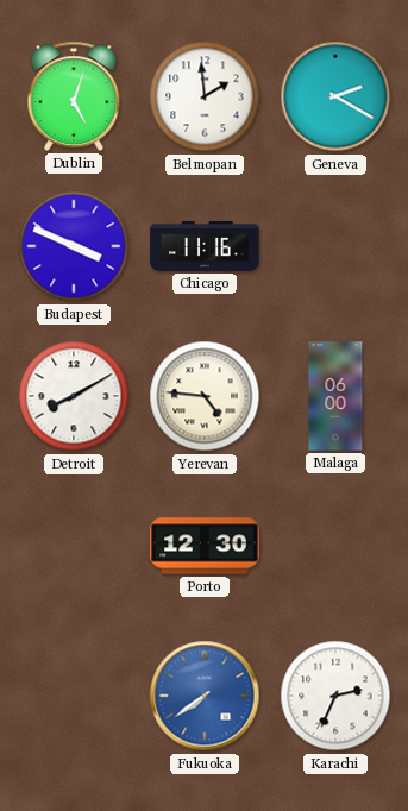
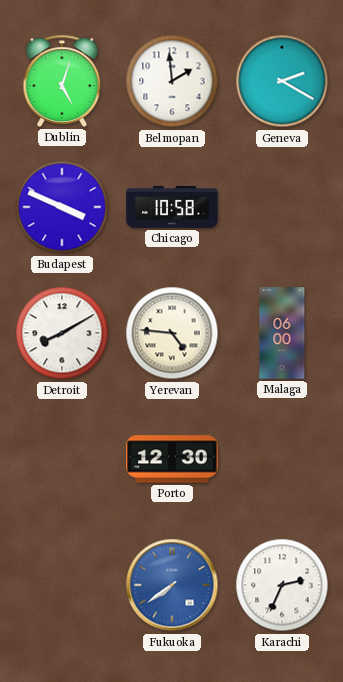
Chicago: 11:16 -> 10:58 (172, 207)
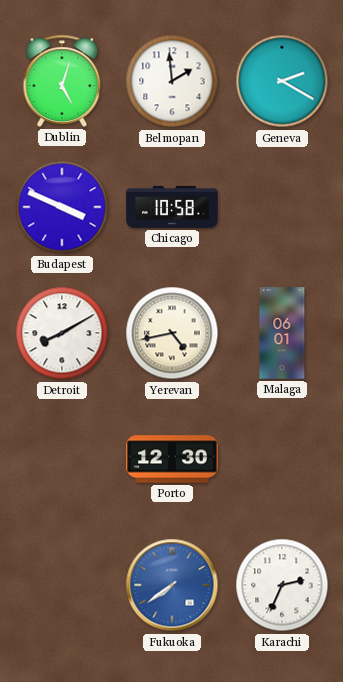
Yerevan: 4:46 -> 4:43 (172, 333)
Malaga: 06:00 -> 06:01 (282, 333)
